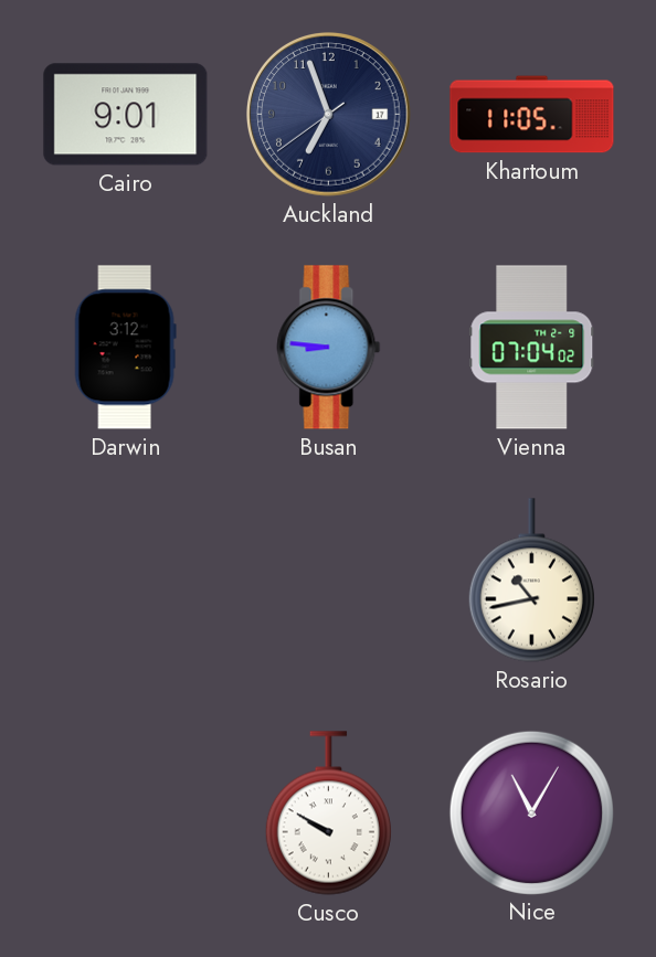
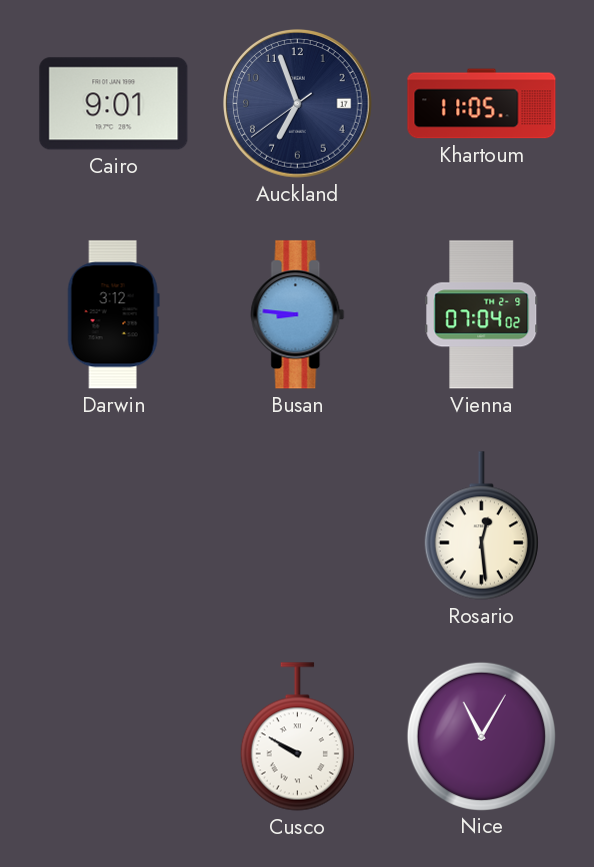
Rosario: 10:43 -> 12:29 (481, 526)
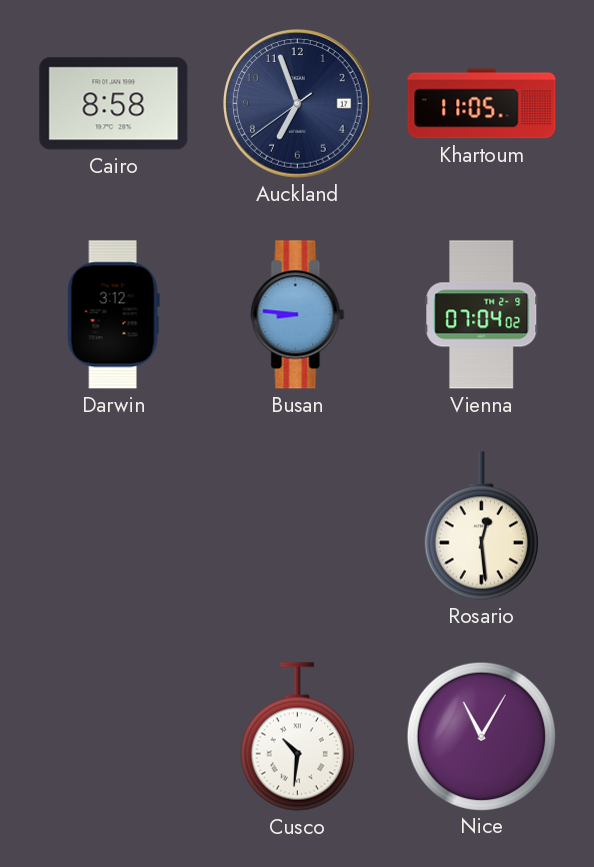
Cairo: 9:01 -> 8:58 (114, 104)
Cusco: 9:50 -> 10:31 (297, 737)
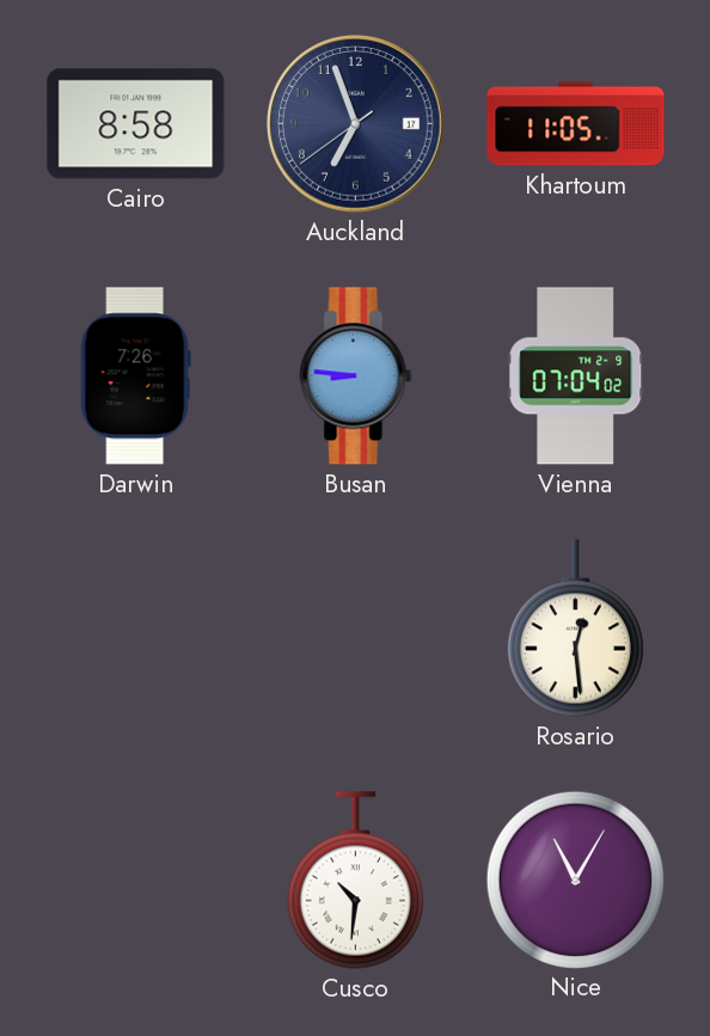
Darwin: 3:12 -> 7:26 (135, 376)
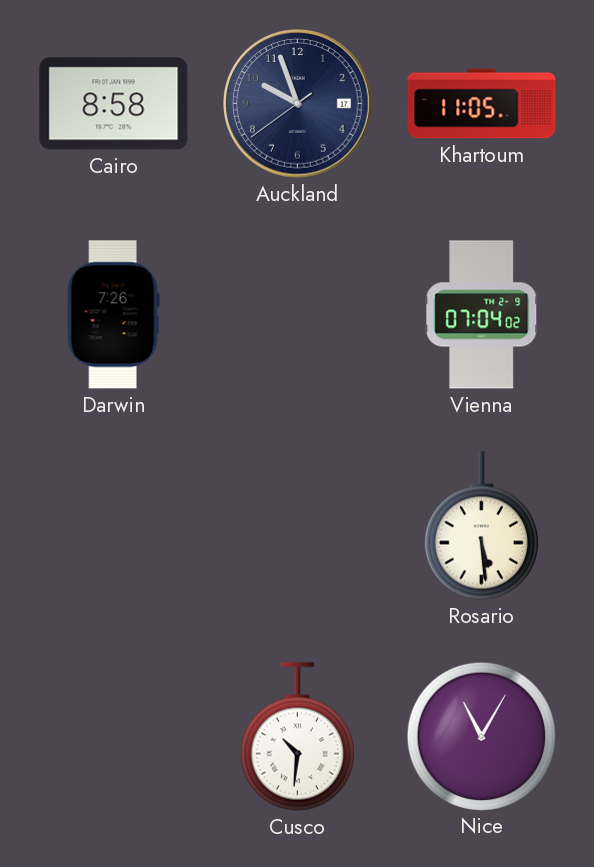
Auckland: 6:56 -> 9:56 (298, 104)
Busan: 8:46 -> none (356, 376)
Rosario: 12:29 -> 5:29 (481, 526)
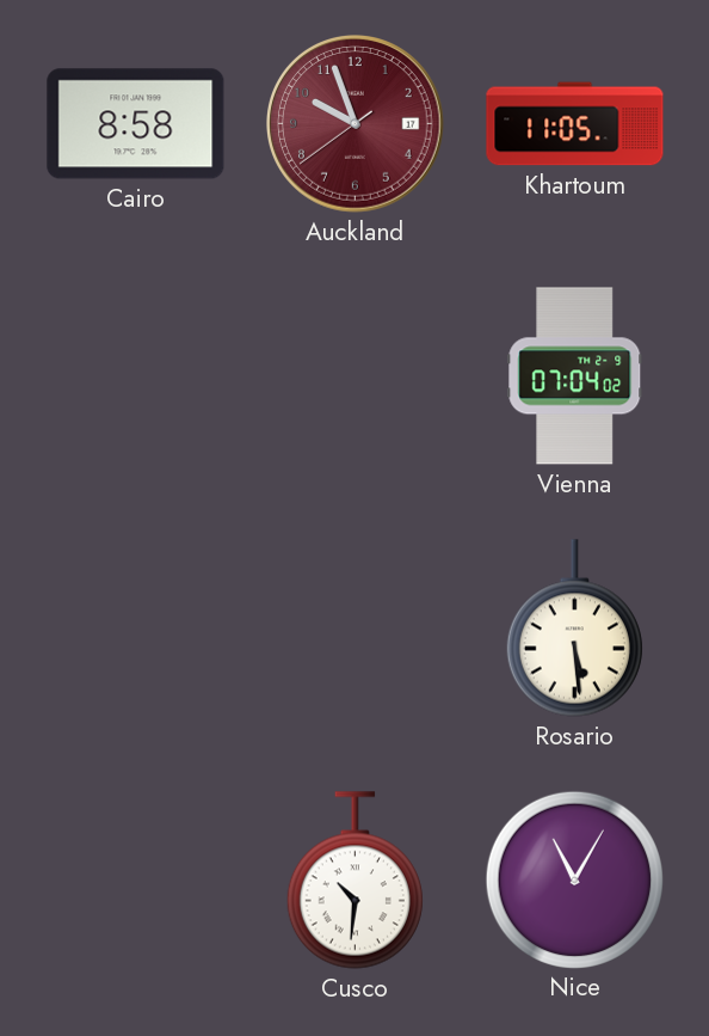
Auckland dial: navy -> burgundy (356, 124)
Darwin: 7:26 -> none (113, 315)
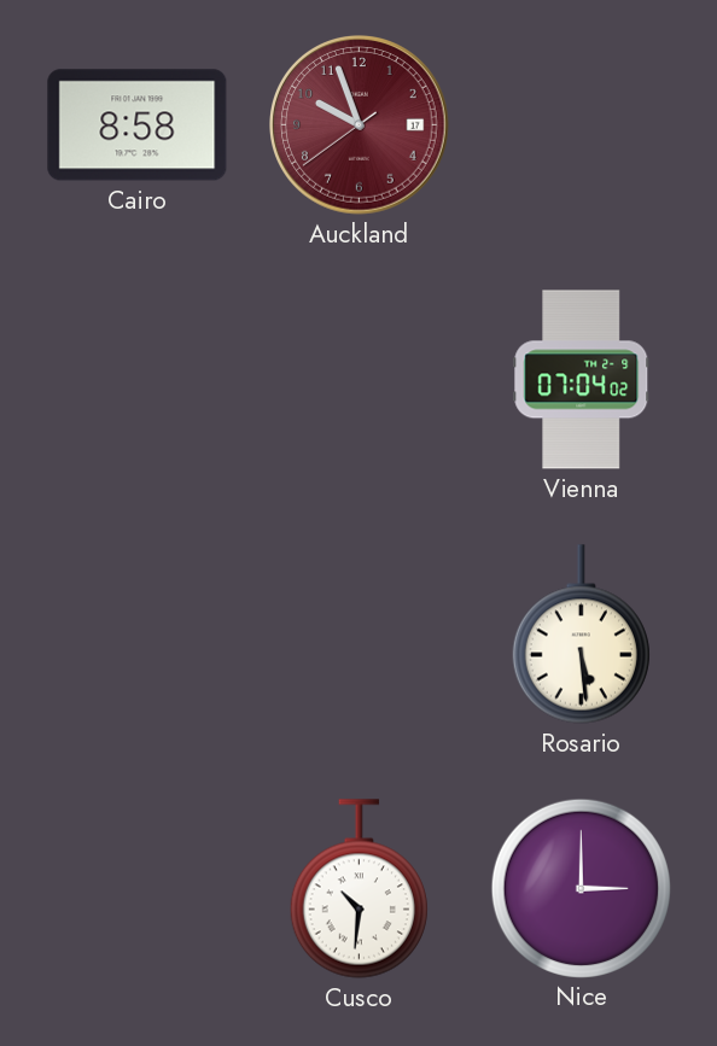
Khartoum: 11:05 -> none (575, 124)
Nice: 11:05 -> 3:00 (581, 888)
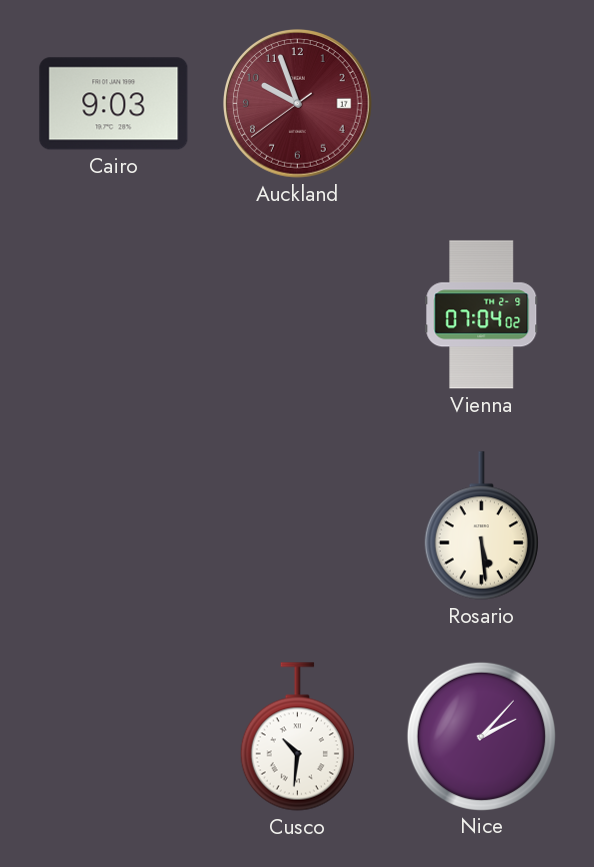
Cairo: 8:58 -> 9:03 (114, 104)
Nice: 3:00 -> 2:07 (481, 736)
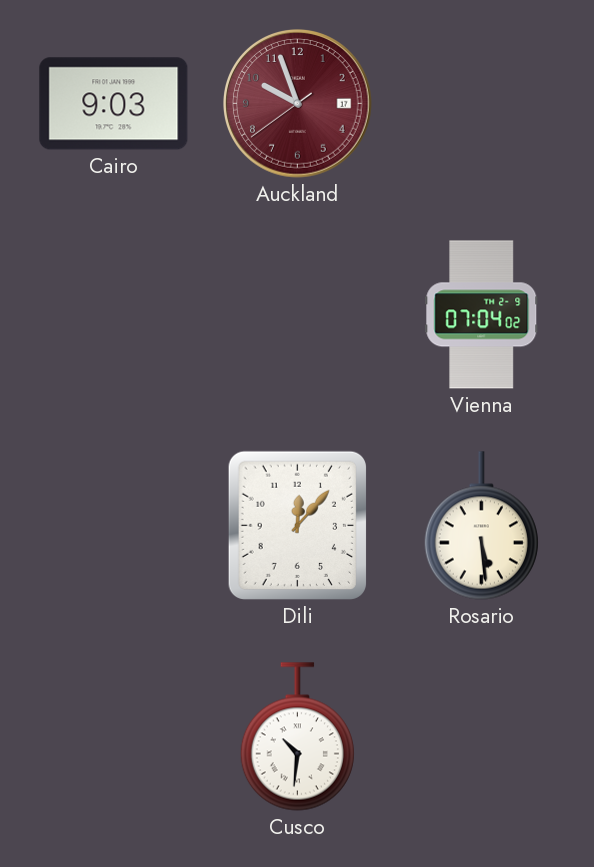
Dili: none -> 12:07 (297, 525)
Nice: 2:07 -> none (481, 736)
